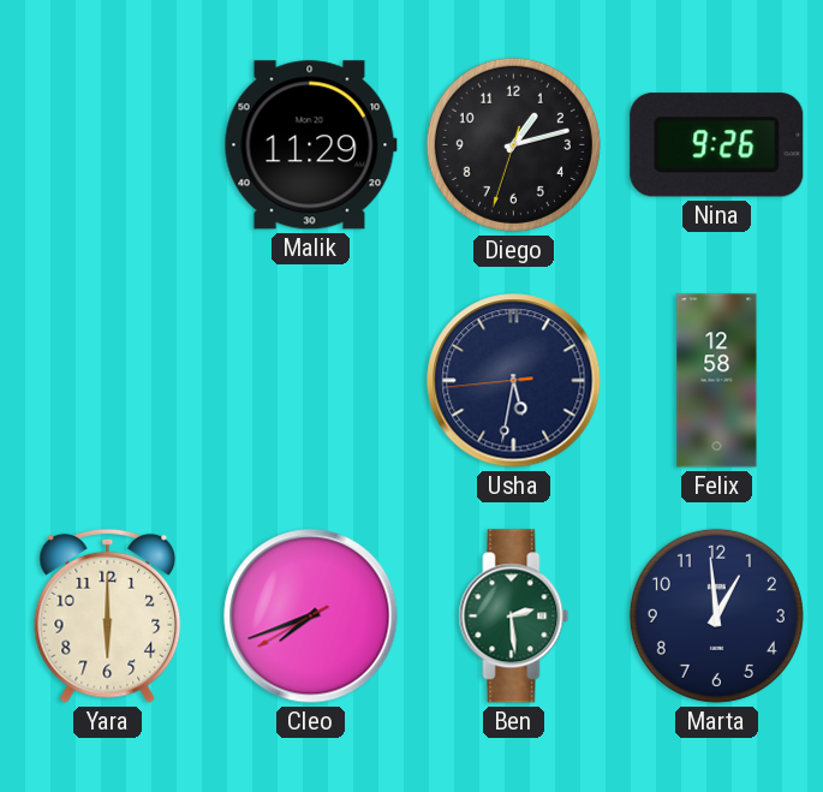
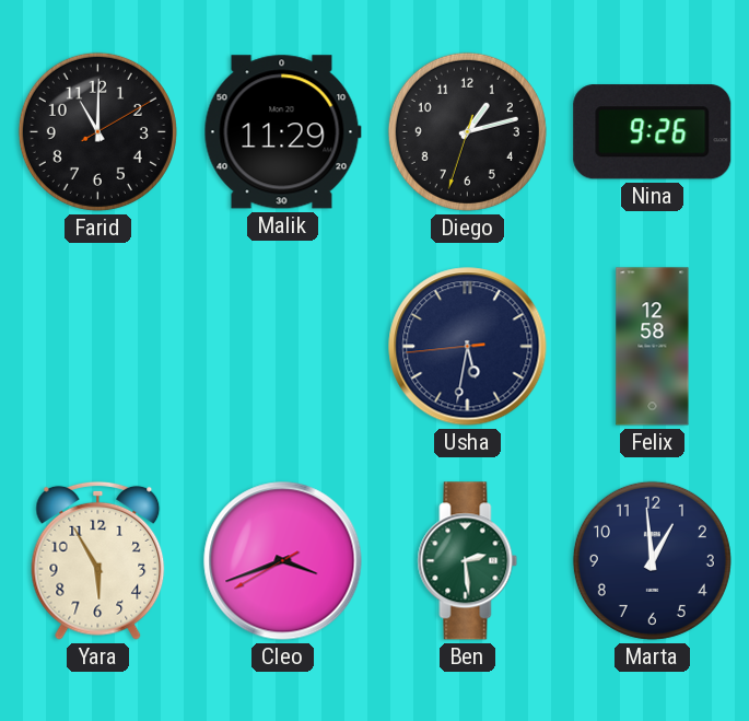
Farid: none -> 11:00 (97, 131)
Yara: 6:00 -> 5:55 (98, 560)
Cleo: 7:41 -> 3:41 (283, 561)
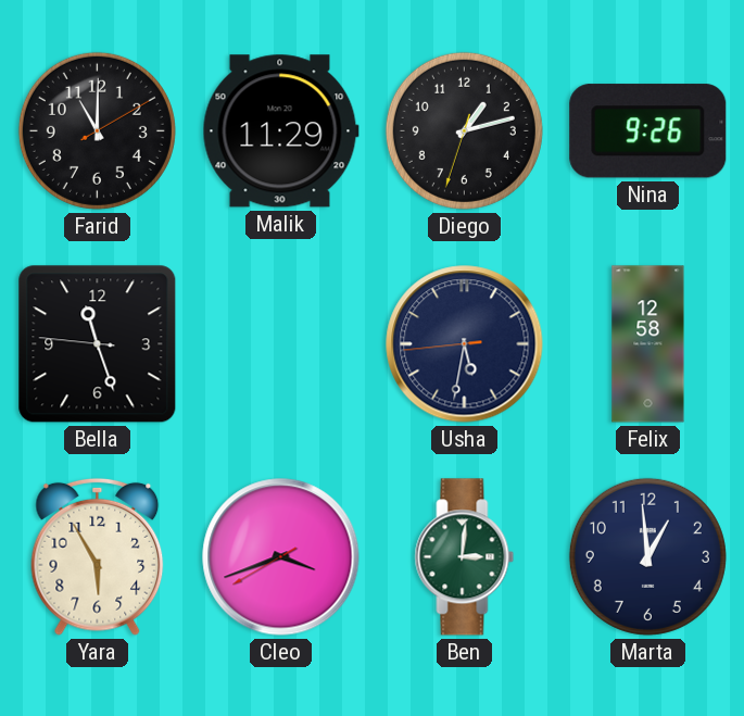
Bella: none -> 11:26 (98, 344)
Ben: 2:29 -> 3:01 (465, 557)
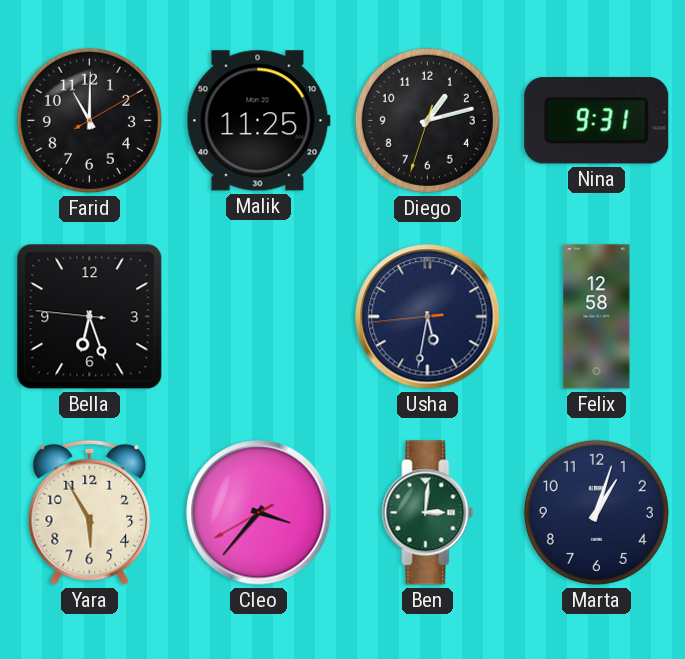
Malik: 11:29 -> 11:25 (258, 121)
Nina: 9:26 -> 9:31 (597, 121)
Bella: 11:26 -> 6:26 (90, 317)
Cleo: 3:41 -> 3:36 (259, 513)
Marta: 12:59 -> 1:03 (596, 512)
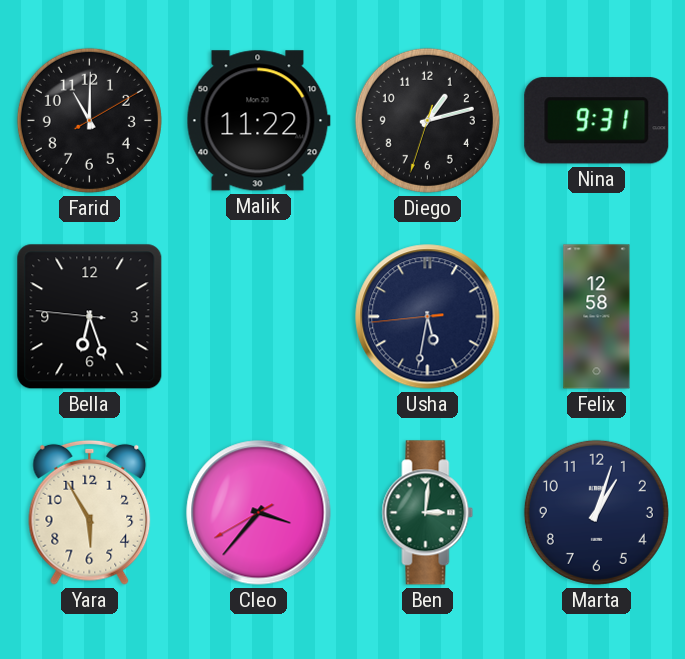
Malik: 11:25 -> 11:22 (258, 121)
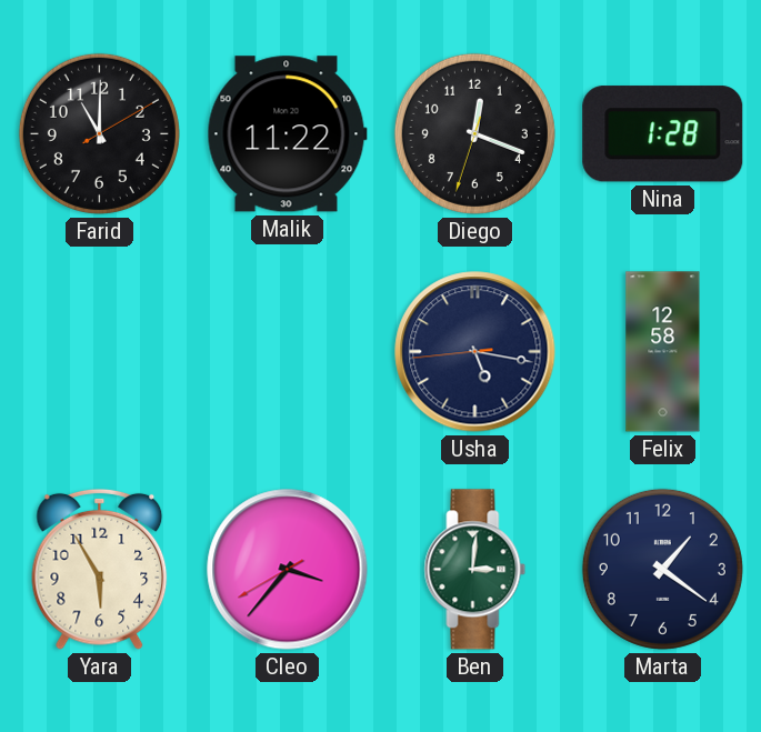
Diego: 1:12 -> 12:18 (474, 133)
Nina: 9:31 -> 1:28 (663, 134)
Bella: 6:26 -> none (90, 317)
Usha: 5:31 -> 5:16 (475, 352)
Marta: 1:03 -> 1:21 (662, 569)
